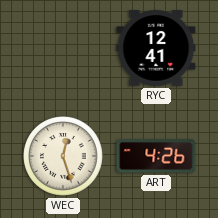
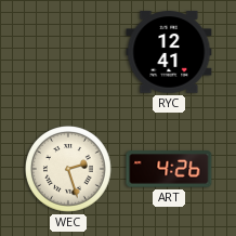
WEC: 12:27 -> 2:27 (69, 170)
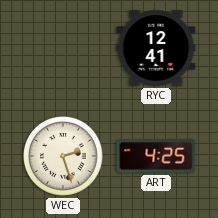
ART: 4:26 -> 4:25 (156, 156)
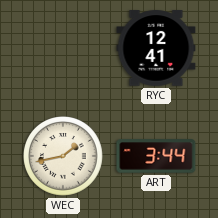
WEC: 2:27 -> 1:43 (64, 157)
ART: 4:25 -> 3:44 (156, 156)
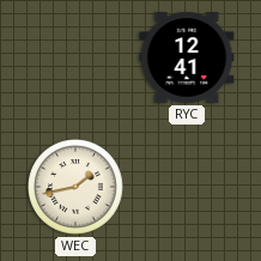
ART: 3:44 -> none (156, 156)
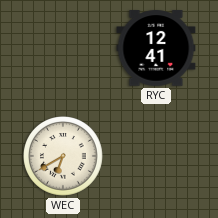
WEC: 1:43 -> 6:40 (64, 157)
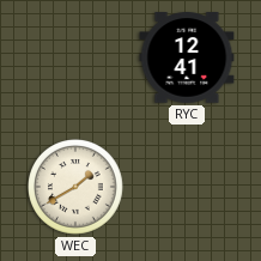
WEC: 6:40 -> 1:40 (77, 188)
